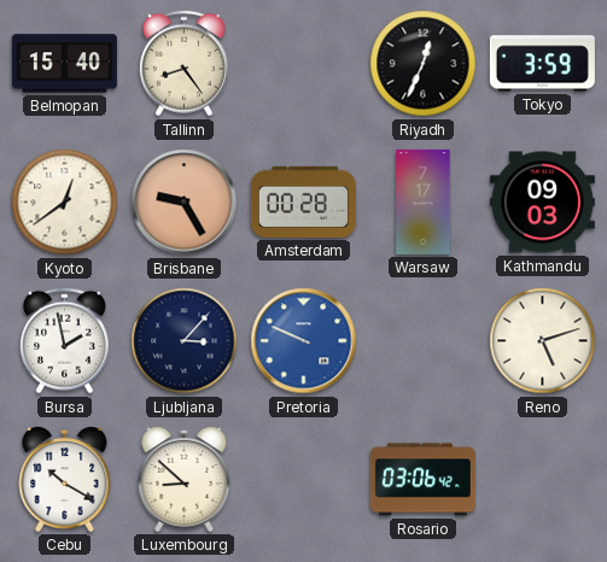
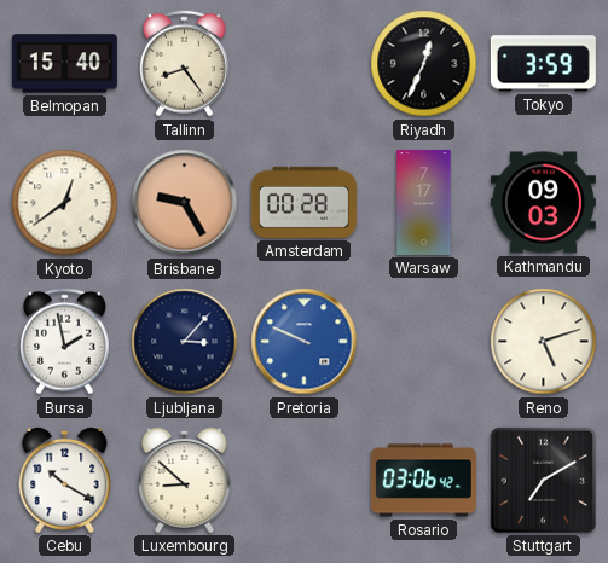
Stuttgart: none -> 7:10 (543, 480)
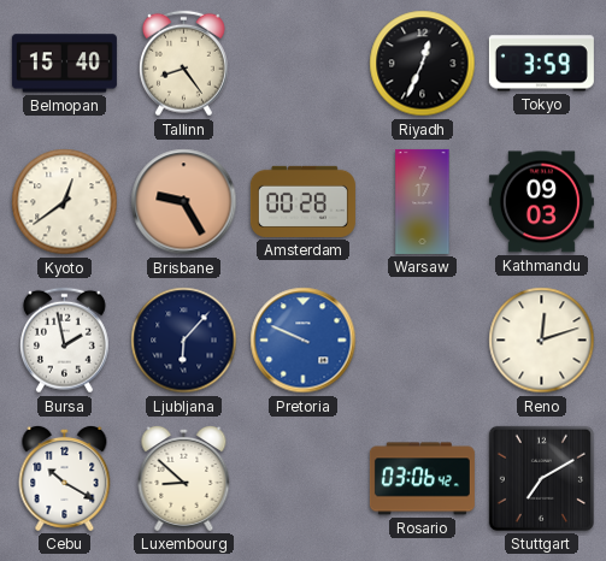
Ljubljana: 3:07 -> 6:07 (184, 341)
Reno: 5:12 -> 12:12 (542, 341)
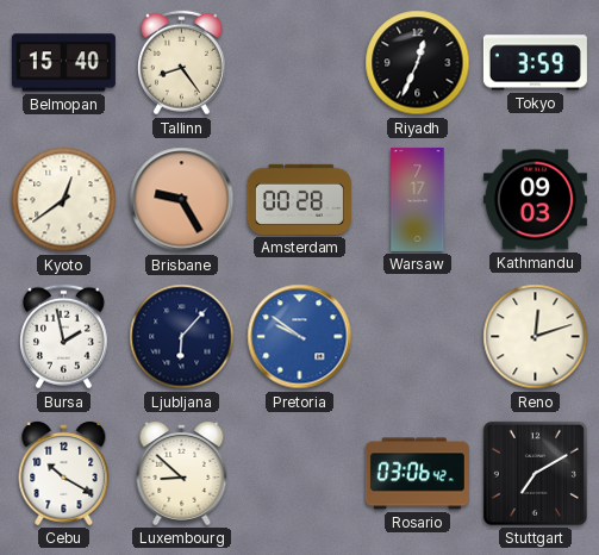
Pretoria: 9:49 -> 9:51 (300, 337)
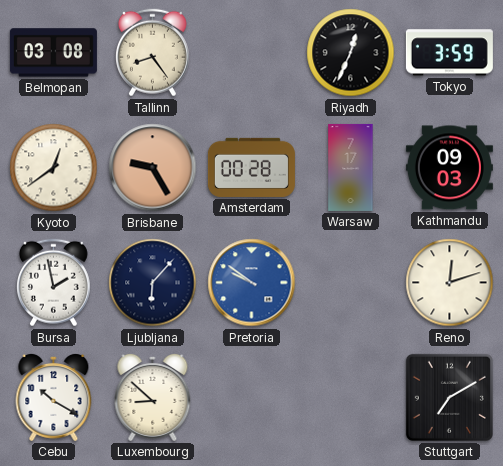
Belmopan: 15:40 -> 03:08 (53, 53)
Rosario: 03:06 -> none (417, 474)
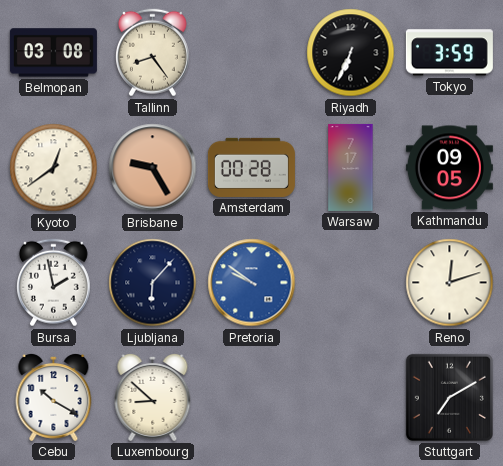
Riyadh: 12:34 -> 6:34 (351, 53)
Kathmandu: 09:03 -> 09:05 (449, 168)
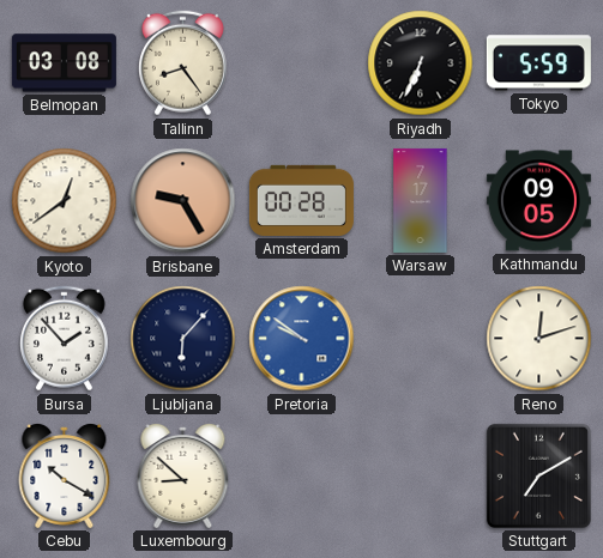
Tokyo: 3:59 -> 5:59 (538, 63)
Bursa: 1:58 -> 1:53 (64, 339)
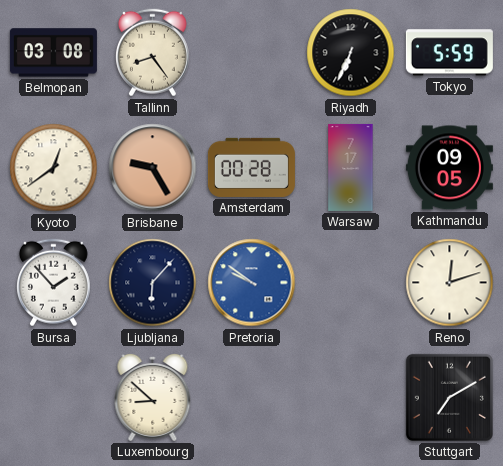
Cebu: 10:20 -> none (65, 475)
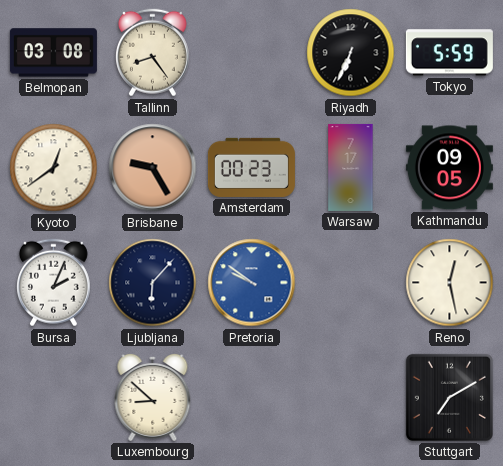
Amsterdam: 00:28 -> 00:23 (251, 167)
Bursa: 1:53 -> 2:04 (53, 283)
Reno: 12:12 -> 12:28 (450, 283)
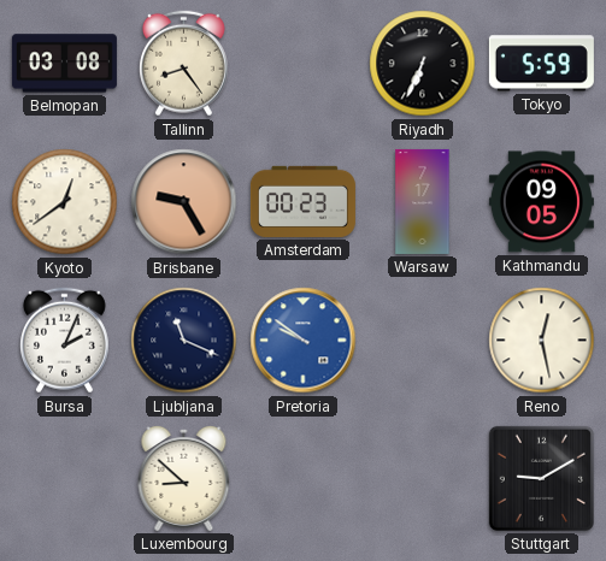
Ljubljana: 6:07 -> 11:19 (184, 341)
Stuttgart: 7:10 -> 9:10 (541, 478)
